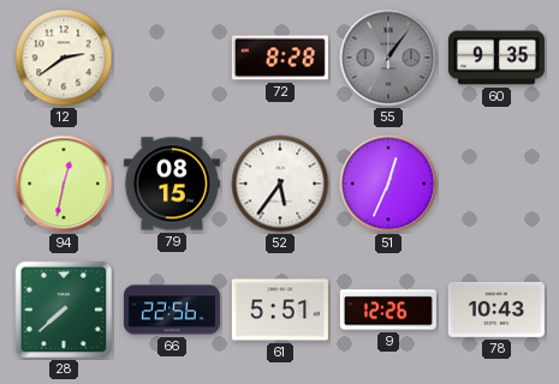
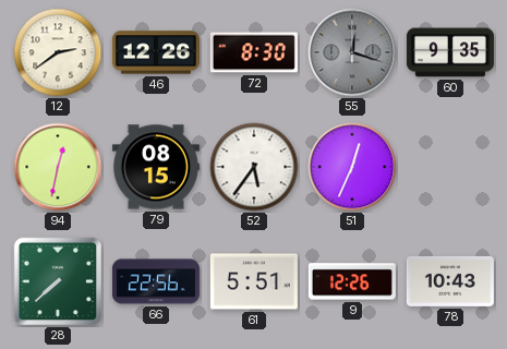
46: none -> 12:26 (156, 52)
72: 8:28 -> 8:30 (254, 52)
55: 1:06 -> 12:18 (352, 52)
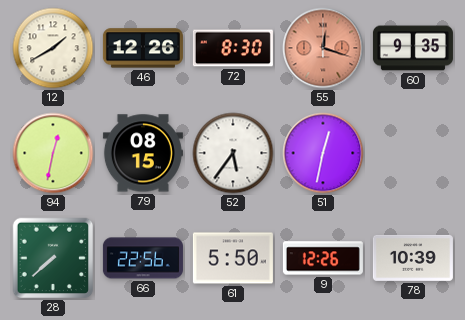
12: 2:39 -> 1:40 (53, 48)
55 dial: grey -> salmon (323, 48)
51: 12:34 -> 12:32 (323, 153)
61: 5:51 -> 5:50 (233, 258)
78: 10:43 -> 10:39 (413, 258)
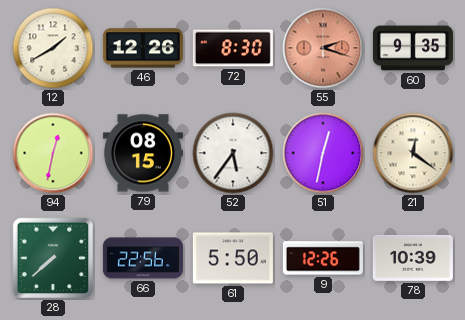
55: 12:18 -> 2:18 (323, 48)
21: none -> 12:21 (413, 153)
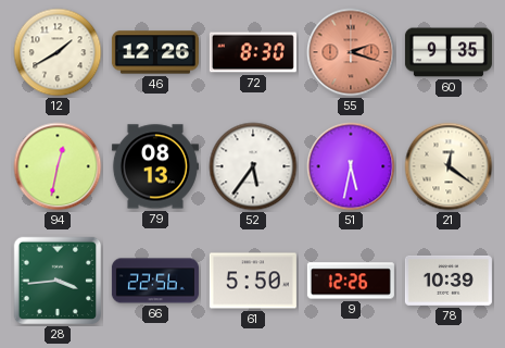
79: 08:15 -> 08:13 (155, 166)
51: 12:32 -> 5:32 (351, 166)
28: 7:38 -> 3:44 (58, 281)
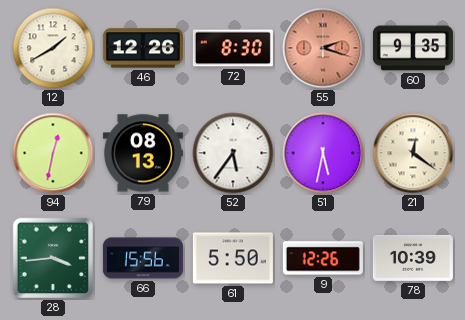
66: 22:56 -> 15:56 (143, 258)
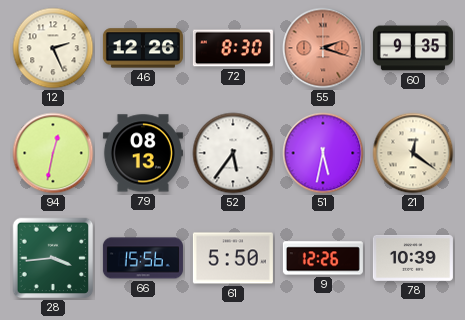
12: 1:40 -> 2:26 (53, 48)
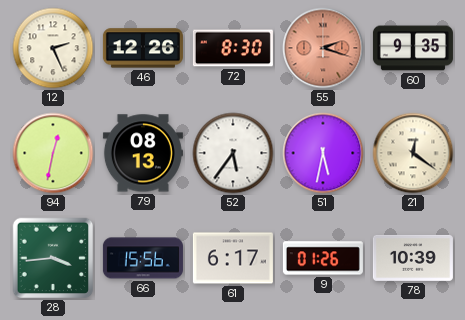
61: 5:50 -> 6:17 (233, 258)
9: 12:26 -> 01:26 (323, 258)
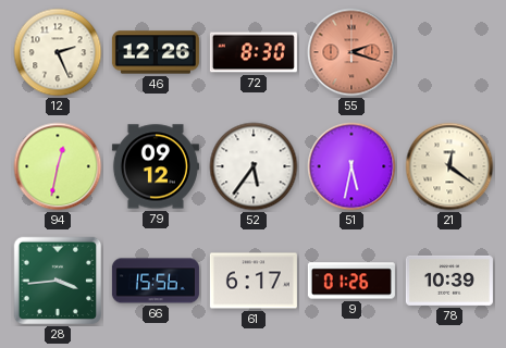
60: 9:35 -> none (413, 48)
79: 08:13 -> 09:12 (156, 166)
